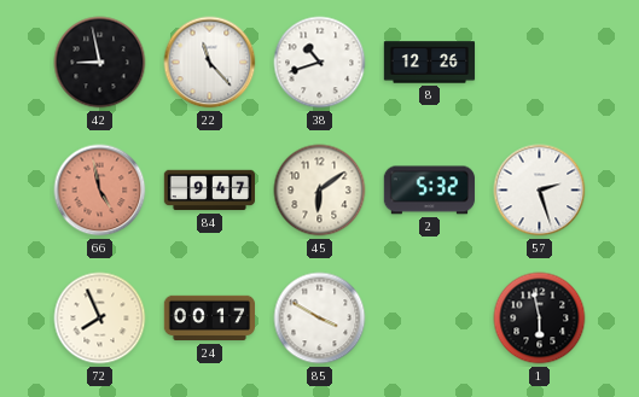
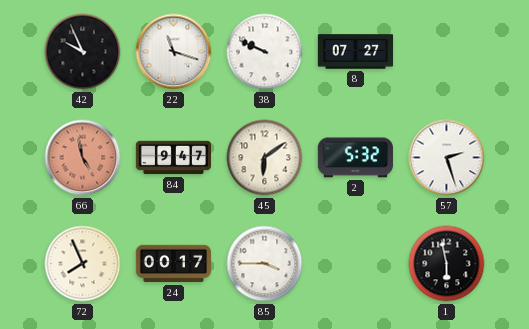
42: 8:58 -> 9:56 (83, 52)
22: 11:23 -> 11:18 (174, 52)
38: 10:42 -> 9:49 (265, 52)
8: 12:26 -> 07:27 (356, 52)
85: 3:50 -> 3:45 (265, 264)
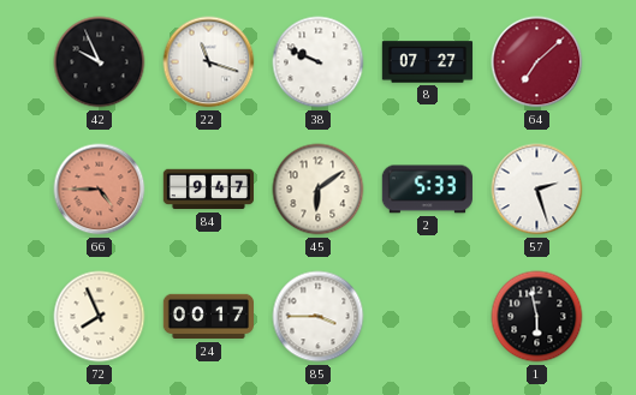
64: none -> 7:08 (537, 62)
66: 4:58 -> 4:45 (100, 190)
2: 5:32 -> 5:33 (427, 190)
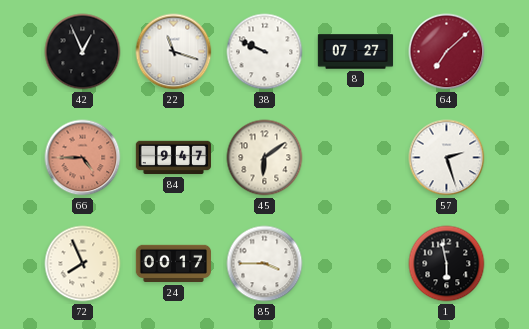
42: 9:56 -> 12:56 (83, 52)
2: 5:33 -> none (427, 190)
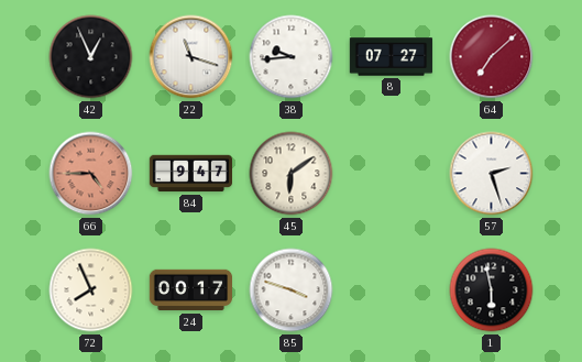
38: 9:49 -> 9:44 (292, 57)
85: 3:45 -> 3:48 (292, 290)
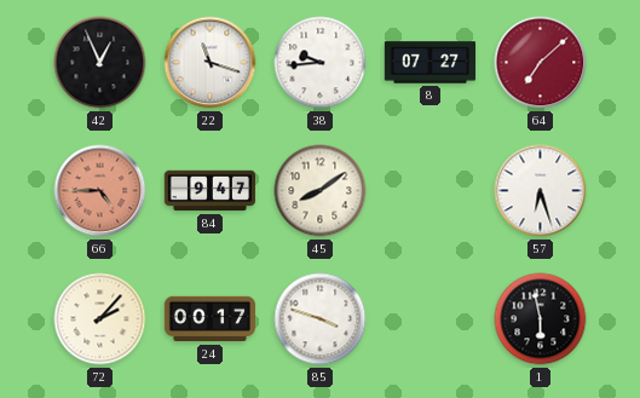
45: 6:09 -> 8:09 (321, 191)
57: 2:27 -> 6:27 (541, 191)
72: 7:56 -> 2:07 (100, 319)
